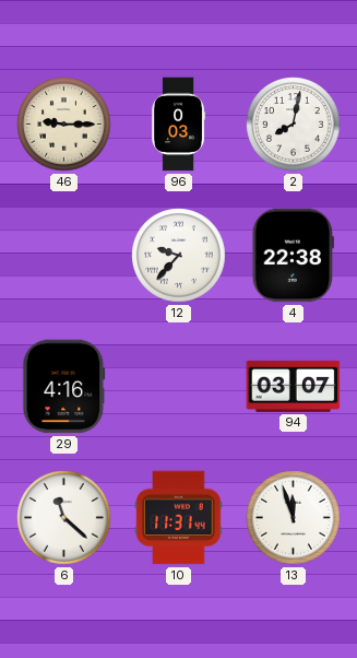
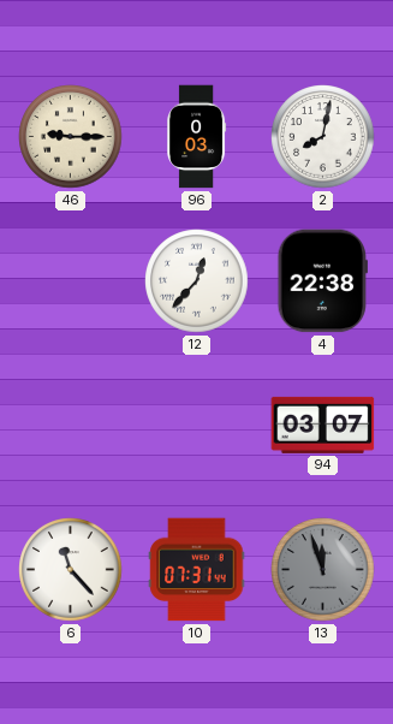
12: 9:37 -> 12:37 (197, 281)
29: 4:16 -> none (64, 387)
6: 11:22 -> 11:23 (71, 570)
10: 11:31 -> 07:31 (197, 570)
13 dial: white -> grey (323, 570)
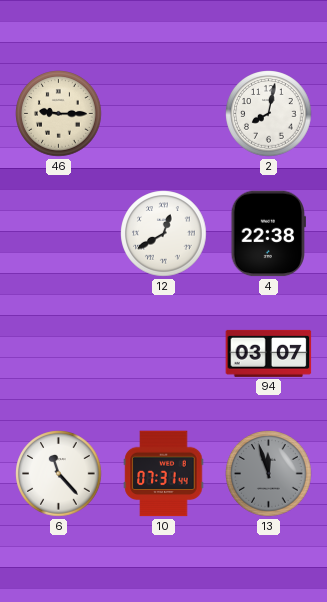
96: 0:03 -> none (197, 137)
12: 12:37 -> 12:40 (164, 234)
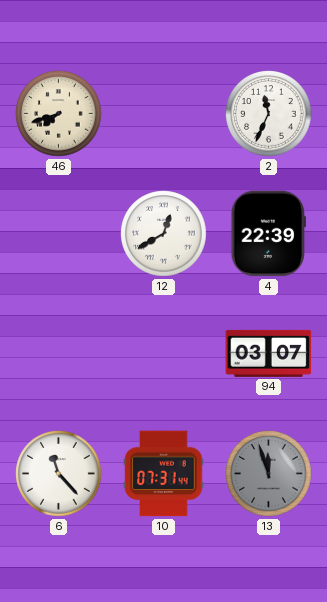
46: 9:15 -> 7:42 (59, 114)
2: 8:02 -> 11:34 (269, 114)
4: 22:38 -> 22:39 (268, 234)
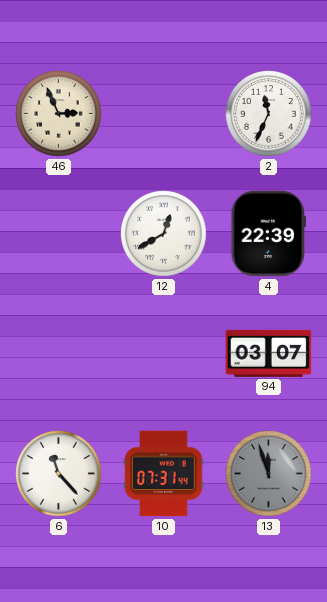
46: 7:42 -> 2:56 (59, 114)
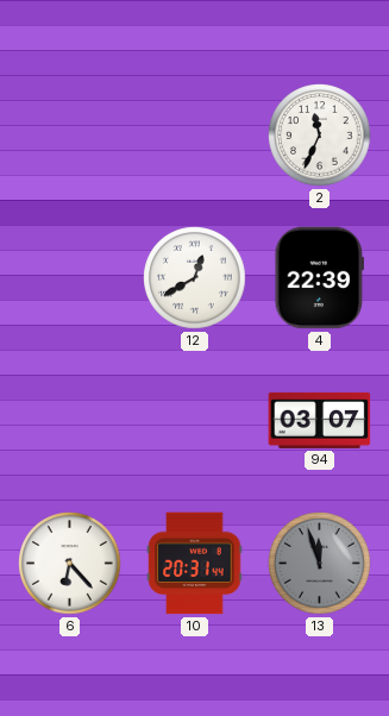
46: 2:56 -> none (59, 114)
6: 11:23 -> 6:23 (70, 564)
10: 07:31 -> 20:31 (195, 564)
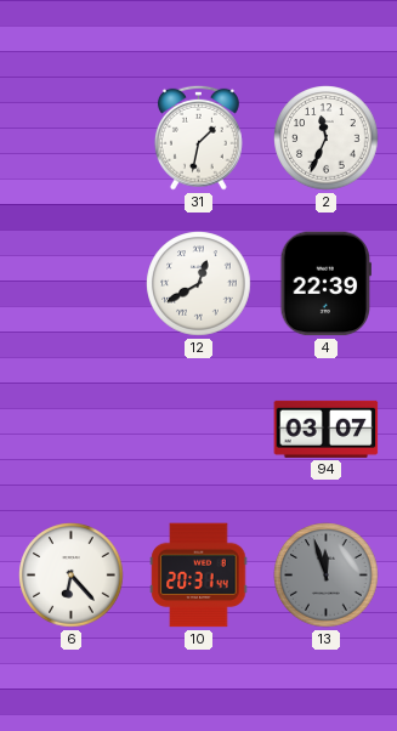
31: none -> 1:32 (198, 137)
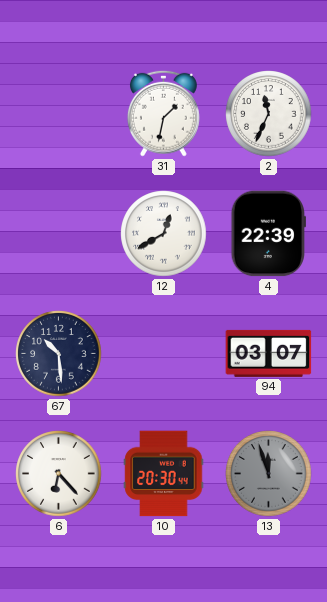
67: none -> 10:29 (59, 354)
10: 20:31 -> 20:30 (164, 474)
